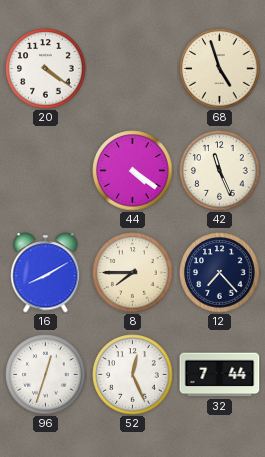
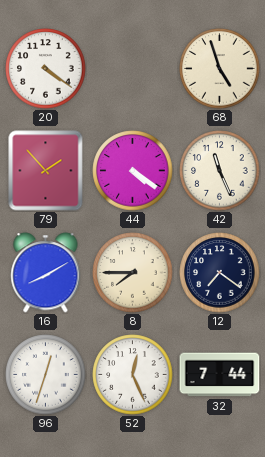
79: none -> 1:53 (46, 171)
12: 7:23 -> 7:21 (220, 273)
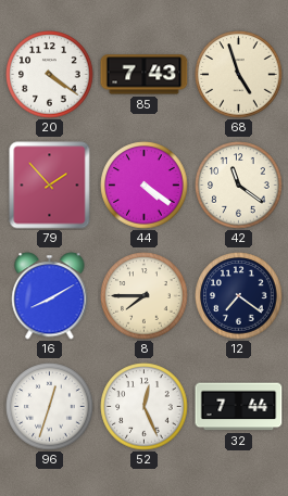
85: none -> 7:43 (145, 75)
42: 11:26 -> 11:21 (239, 186)
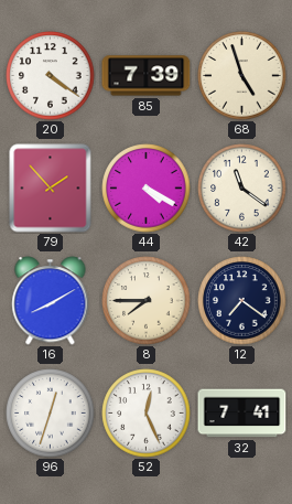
85: 7:43 -> 7:39 (147, 76)
44: 4:21 -> 4:20 (147, 189)
32: 7:44 -> 7:41 (242, 414)
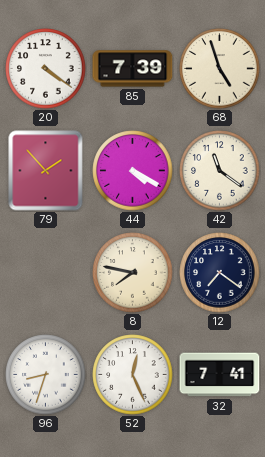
16: 8:10 -> none (51, 301)
8: 7:45 -> 7:47 (133, 273)
96: 12:33 -> 8:33 (46, 375)
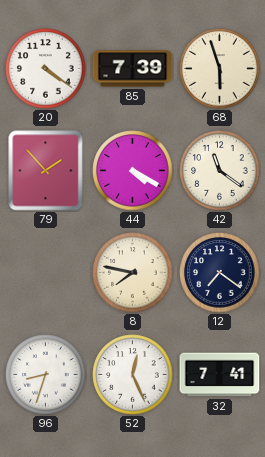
68: 4:57 -> 5:57 (220, 69)
